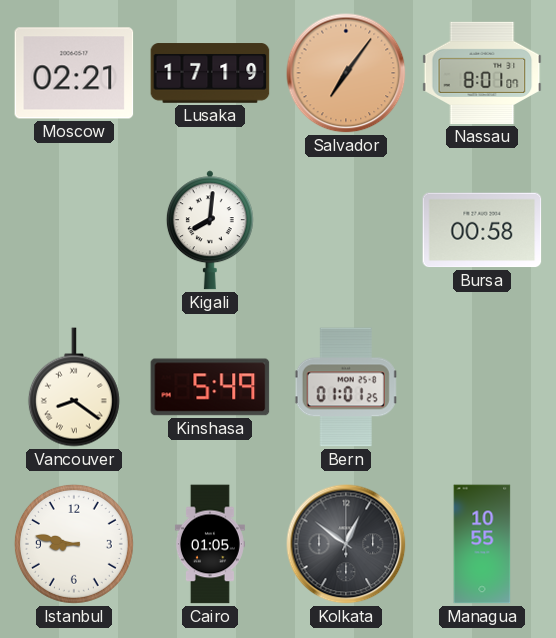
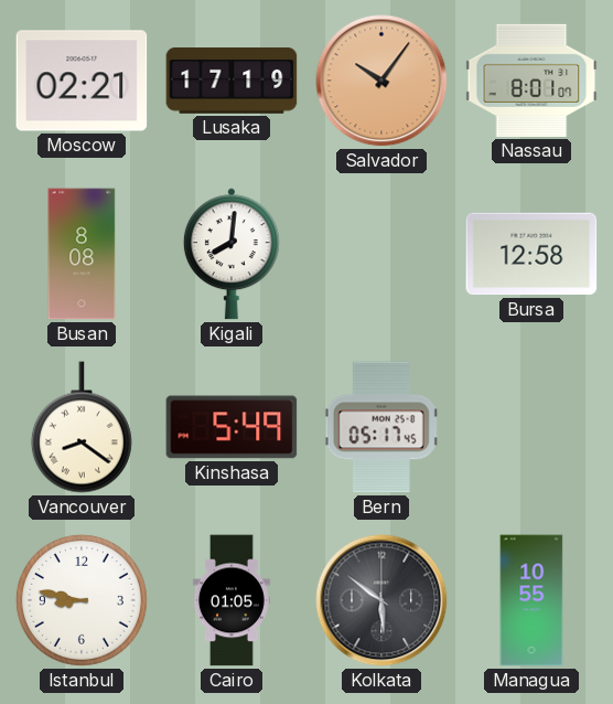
Salvador: 7:06 -> 10:06 (381, 81)
Busan: none -> 8:08 (82, 254)
Bursa: 00:58 -> 12:58 (531, 254)
Bern: 01:01 -> 05:17 (381, 427)
Kolkata: 12:51 -> 5:51 (381, 600)
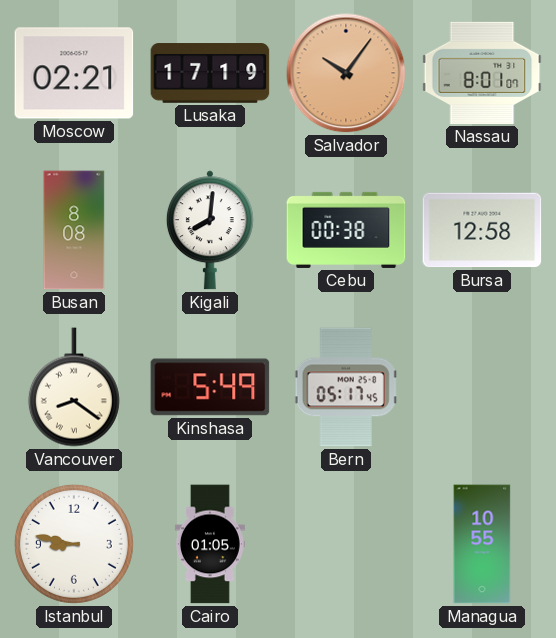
Cebu: none -> 00:38 (346, 230)
Kolkata: 5:51 -> none (381, 600)
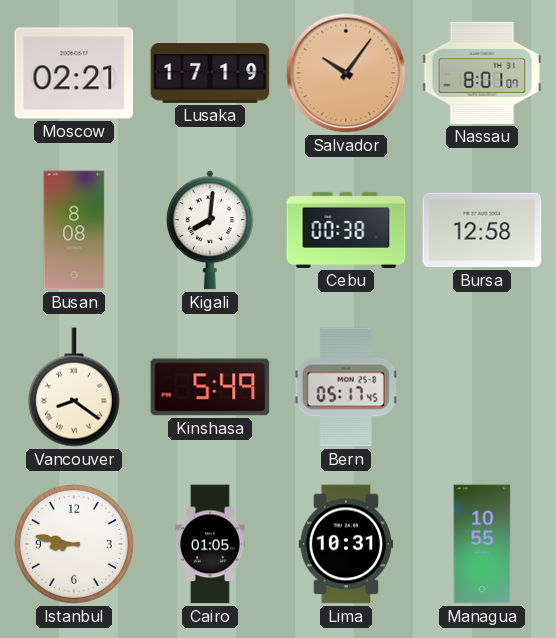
Lima: none -> 10:31 (346, 544)
